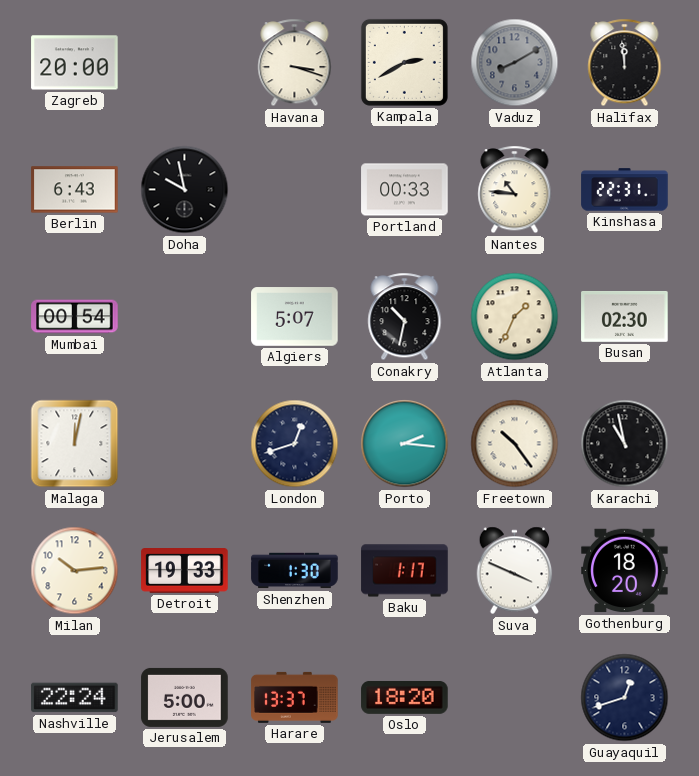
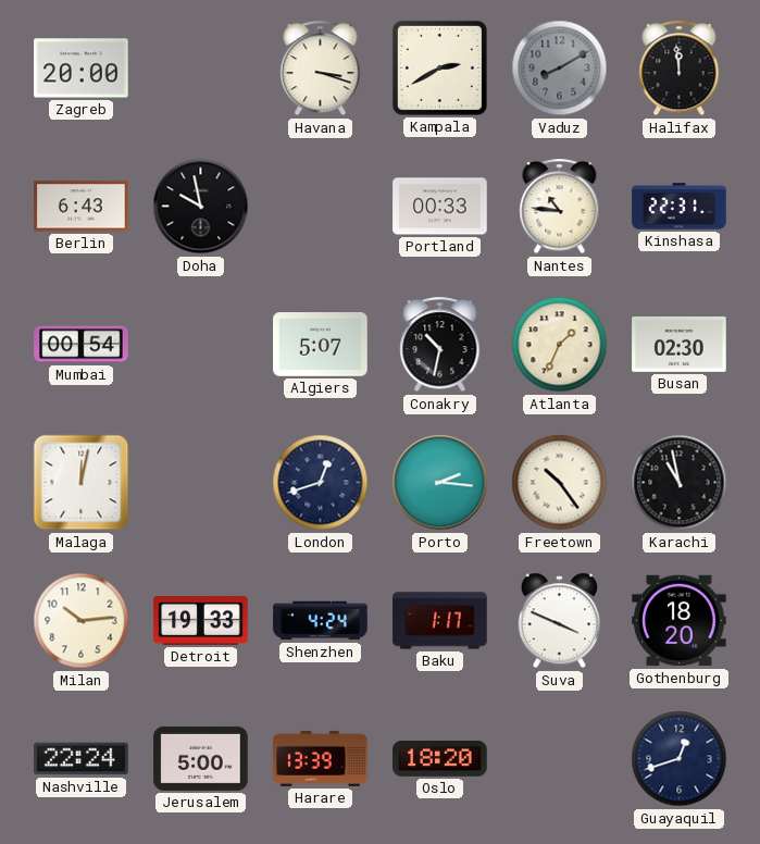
Shenzhen: 1:30 -> 4:24 (321, 621)
Harare: 13:37 -> 13:39 (321, 758)
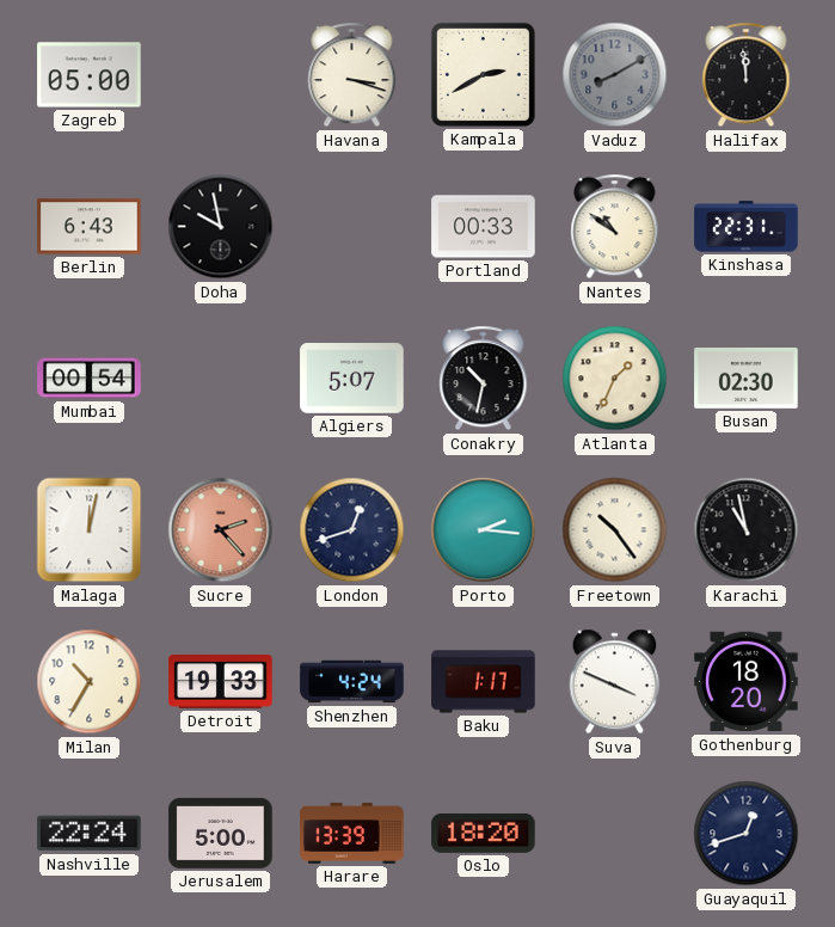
Zagreb: 20:00 -> 05:00 (90, 75)
Nantes: 10:46 -> 10:51 (615, 227)
Sucre: none -> 2:23 (221, 530)
Milan: 10:14 -> 10:35 (90, 682)
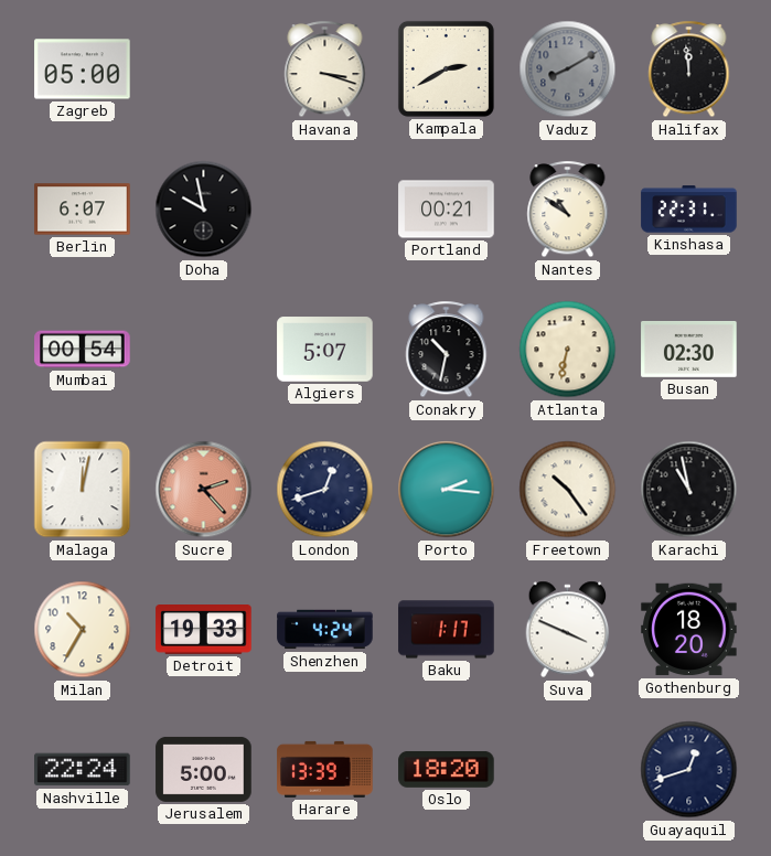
Berlin: 6:43 -> 6:07 (83, 210)
Portland: 00:33 -> 00:21 (447, 210)
Atlanta: 1:34 -> 6:32 (568, 350)
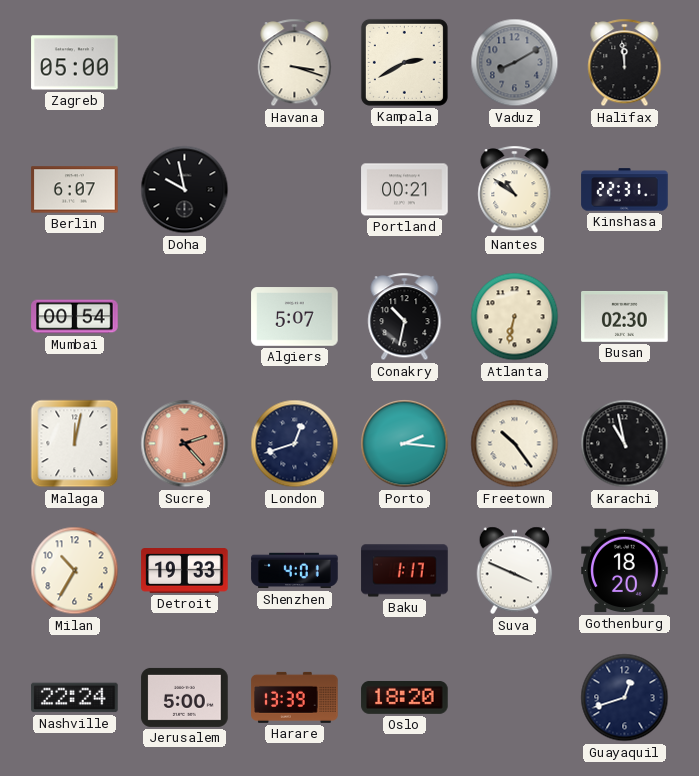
Shenzhen: 4:24 -> 4:01 (295, 571)
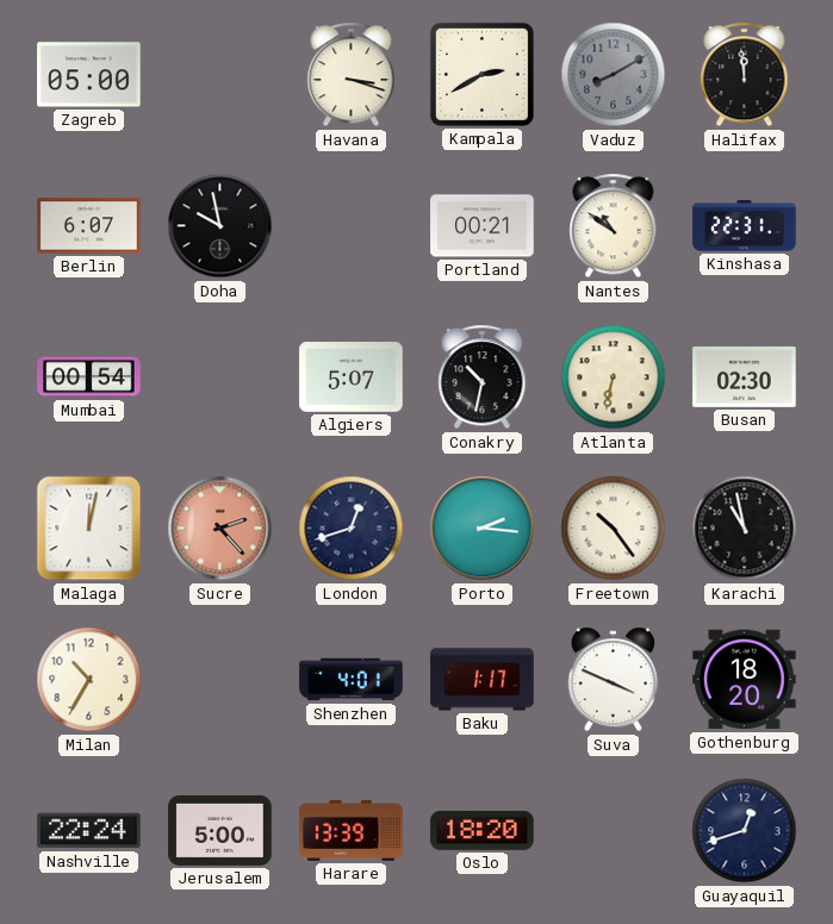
Detroit: 19:33 -> none (185, 571)
